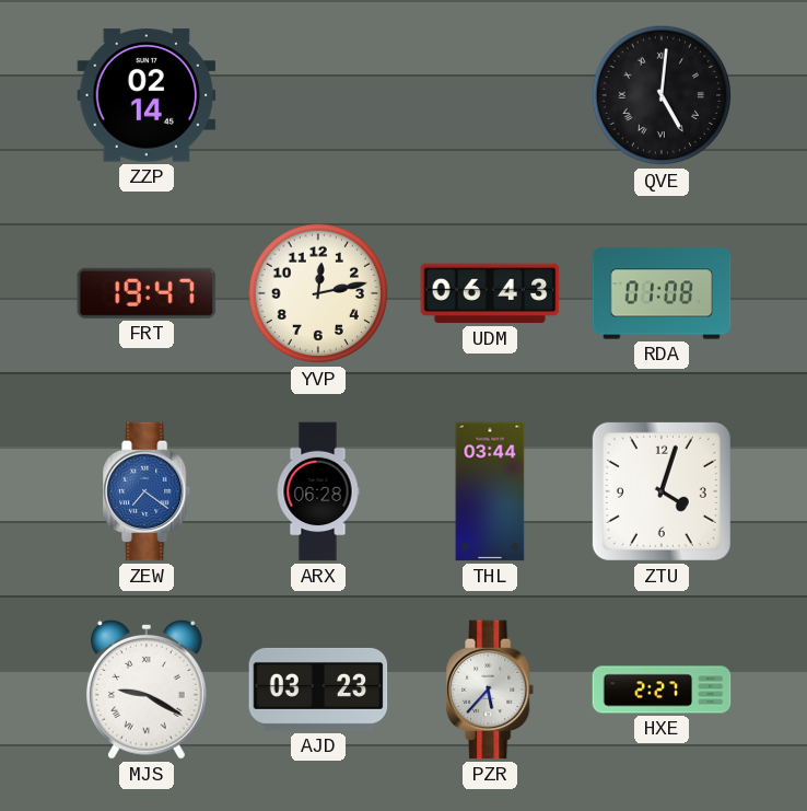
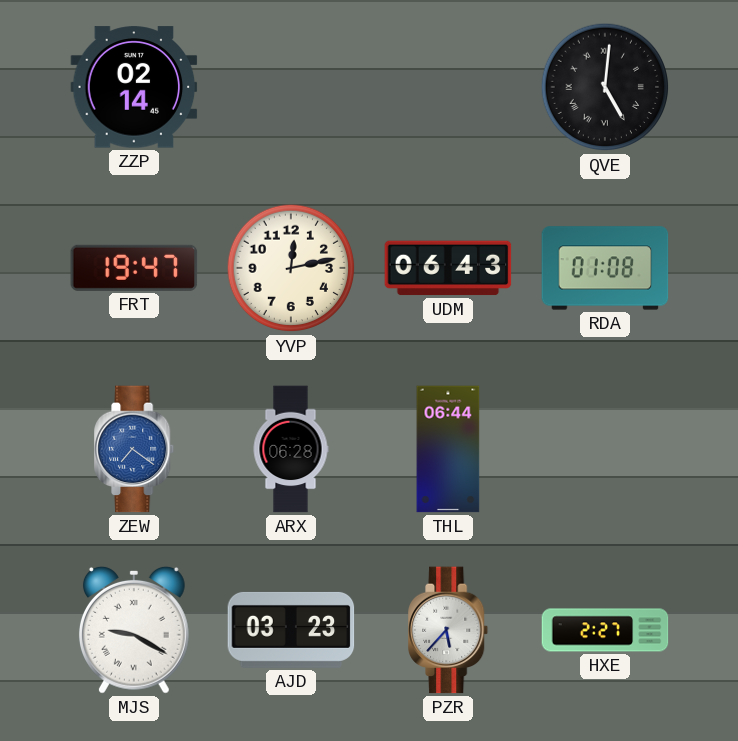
THL: 03:44 -> 06:44 (448, 449)
ZTU: 4:03 -> none (662, 491)
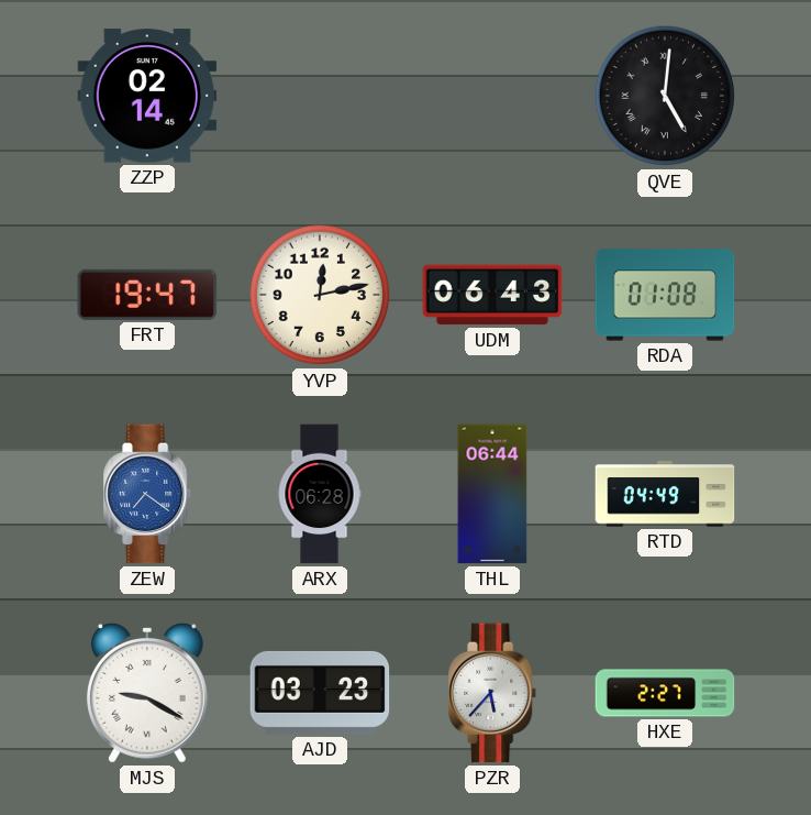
RTD: none -> 04:49 (665, 494)
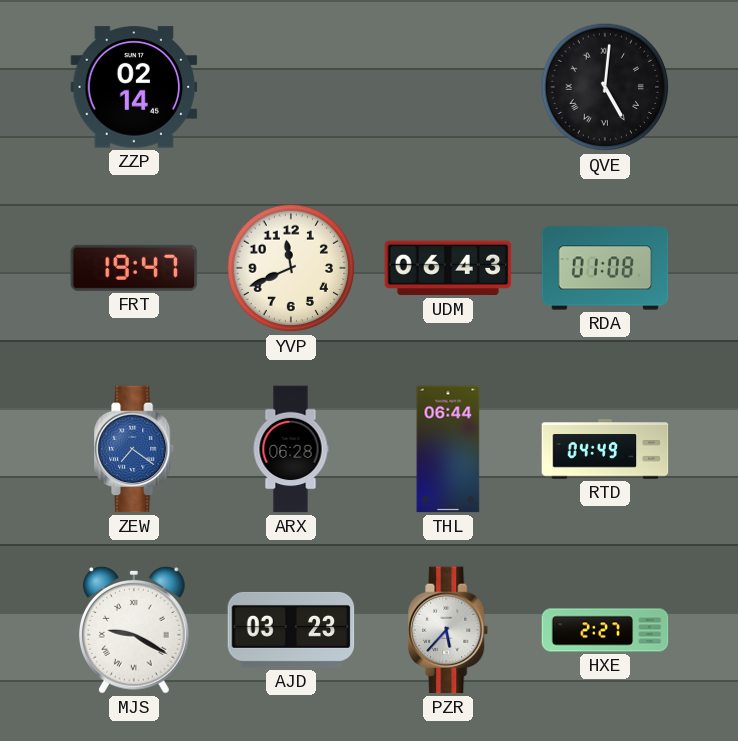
YVP: 12:13 -> 11:41 (291, 268)
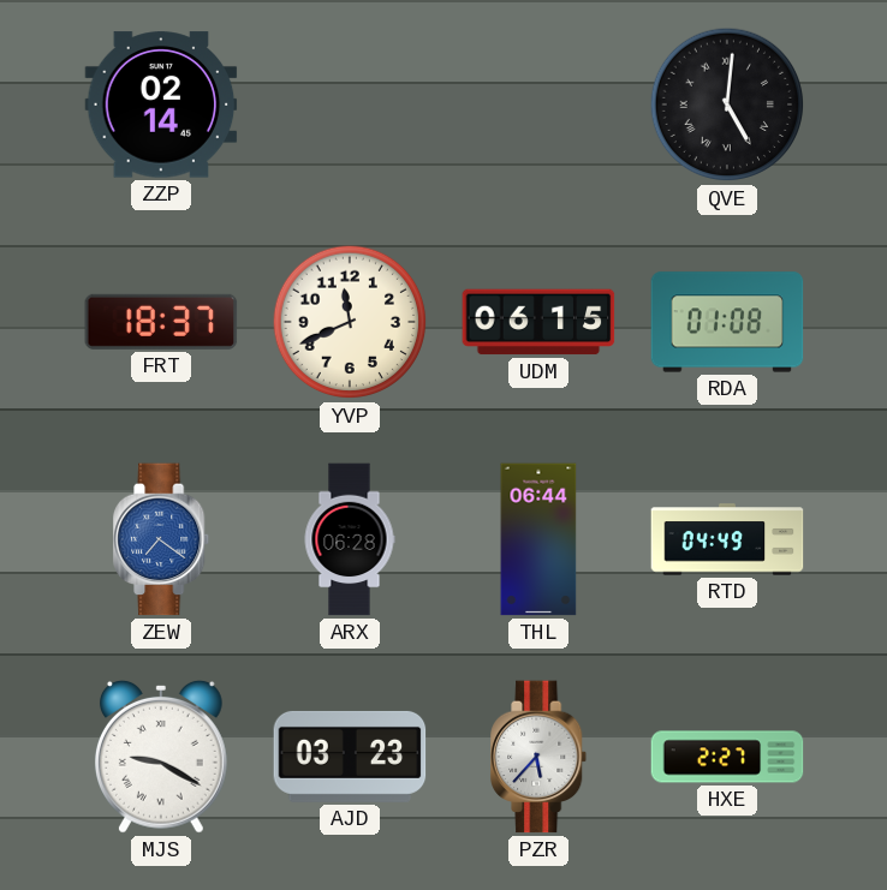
FRT: 19:47 -> 18:37 (161, 322)
UDM: 06:43 -> 06:15 (538, 322)
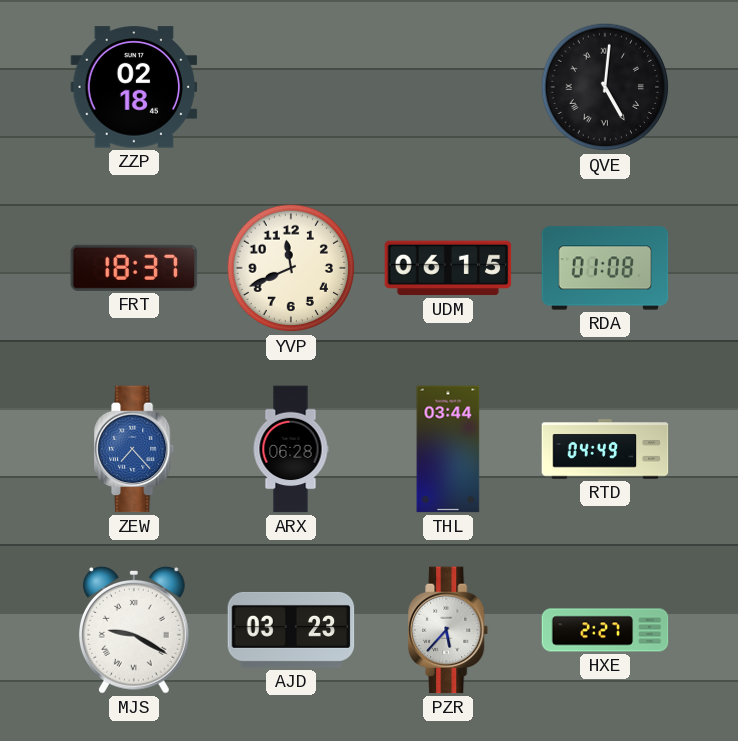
ZZP: 02:14 -> 02:18 (134, 87)
ZEW: 7:21 -> 7:23 (135, 449)
THL: 06:44 -> 03:44 (448, 449)
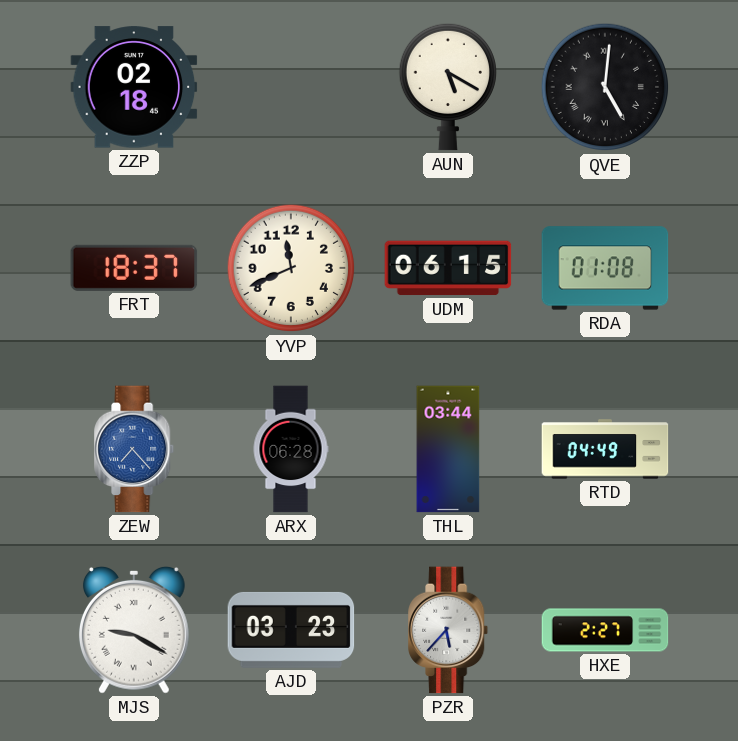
AUN: none -> 5:20 (447, 87)
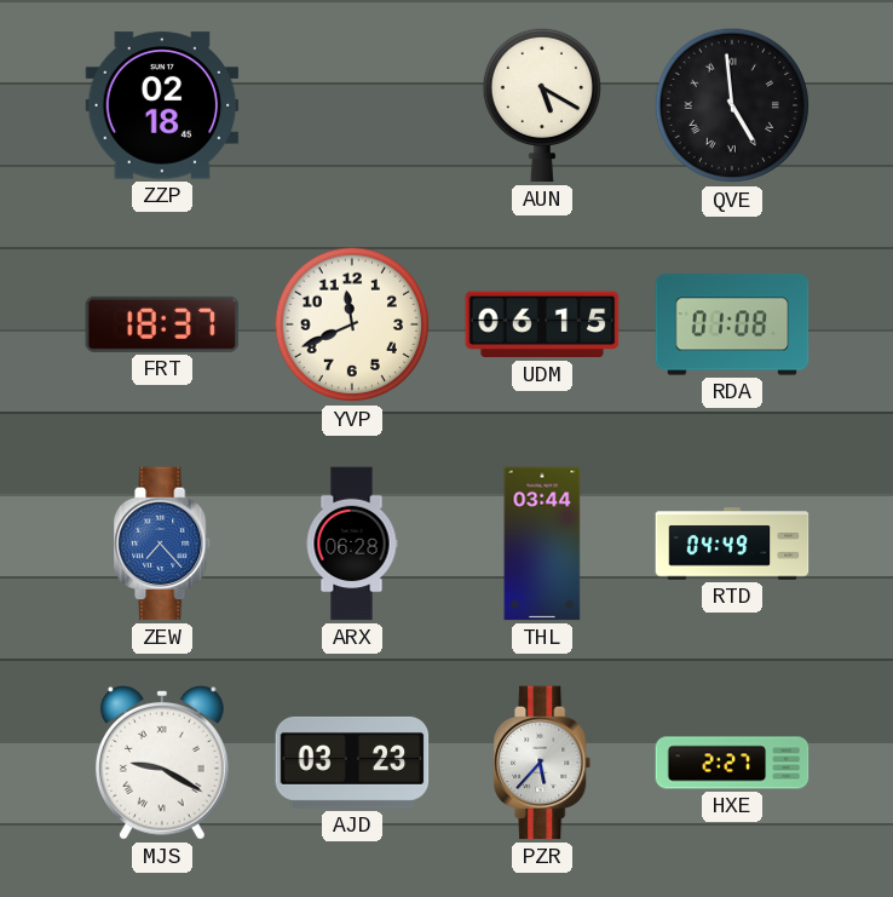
QVE: 5:01 -> 4:59 (732, 105)
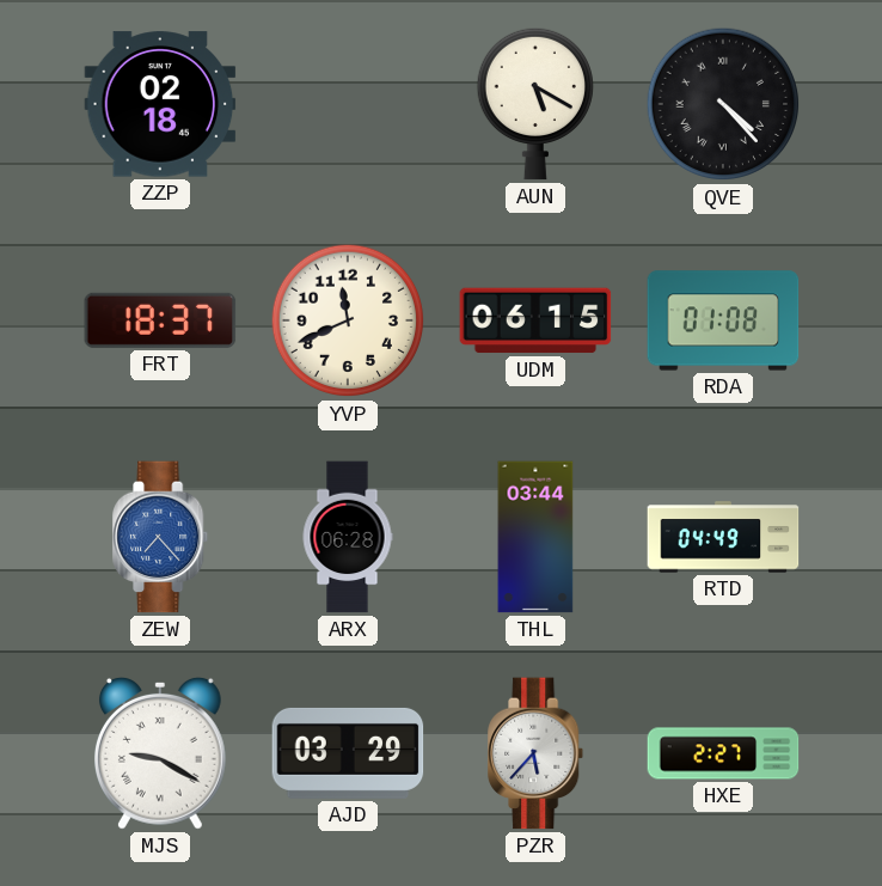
QVE: 4:59 -> 4:23 (723, 104)
AJD: 03:23 -> 03:29 (348, 753)
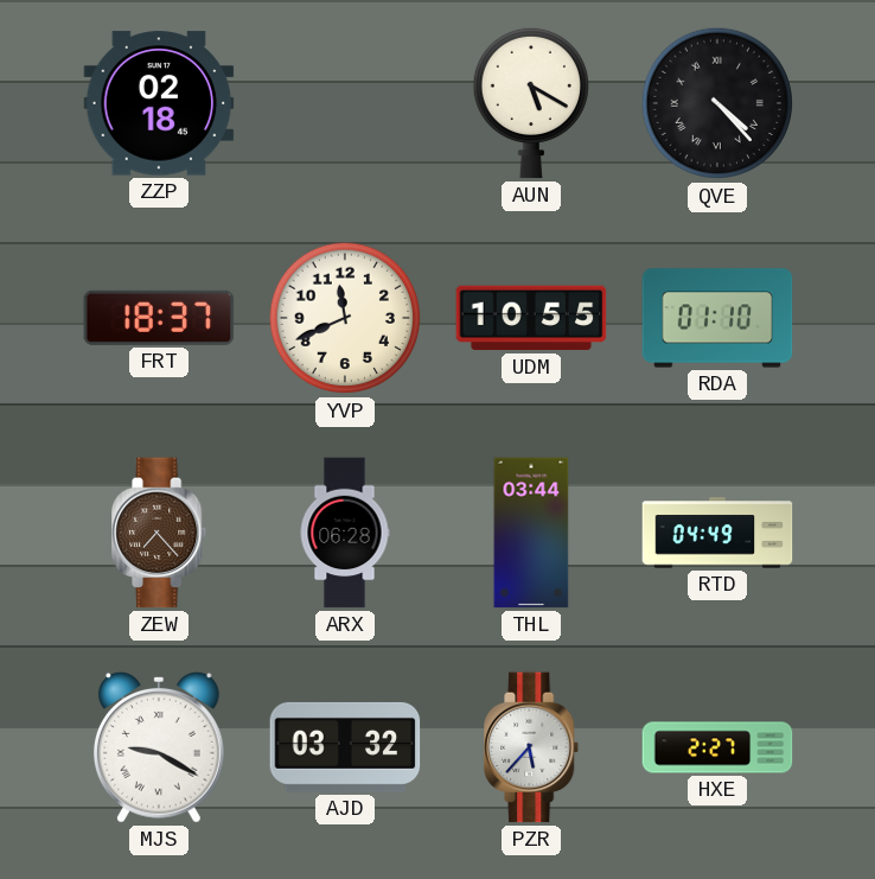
UDM: 06:15 -> 10:55 (531, 318)
RDA: 01:08 -> 01:10 (717, 318)
ZEW dial: blue -> brown (160, 533)
AJD: 03:29 -> 03:32 (345, 747)
